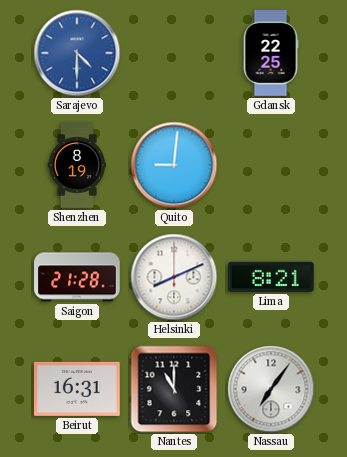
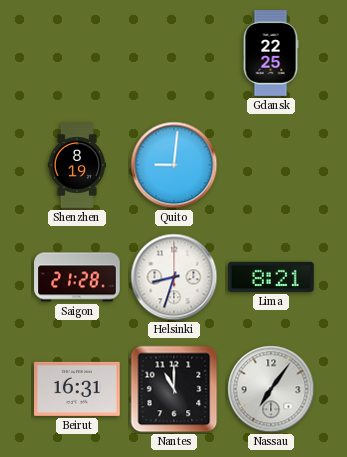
Sarajevo: 4:30 -> none (77, 53)
Helsinki: 8:11 -> 8:33 (174, 277)
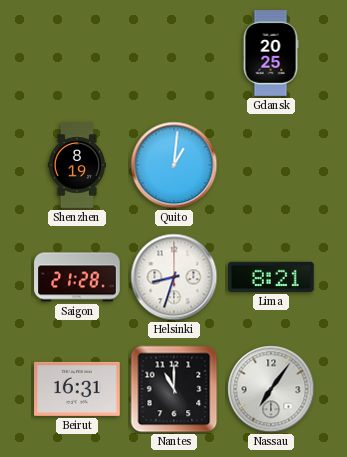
Gdansk: 22:25 -> 20:25 (271, 53)
Quito: 9:01 -> 1:01 (174, 165)
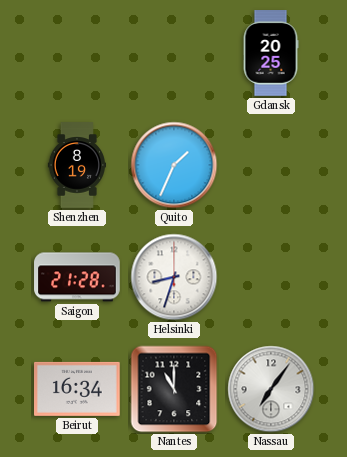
Quito: 1:01 -> 1:34 (174, 165)
Lima: 8:21 -> none (271, 277)
Beirut: 16:31 -> 16:34 (77, 389)
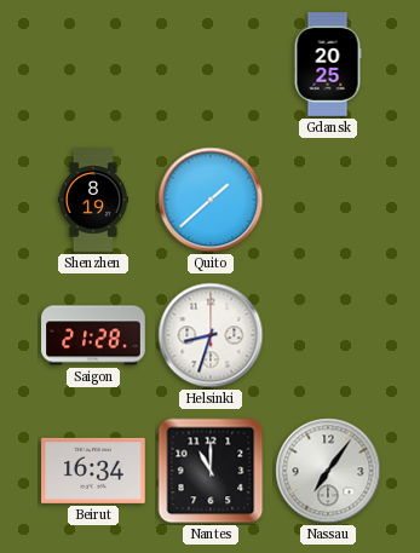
Quito: 1:34 -> 1:38 (211, 200)
